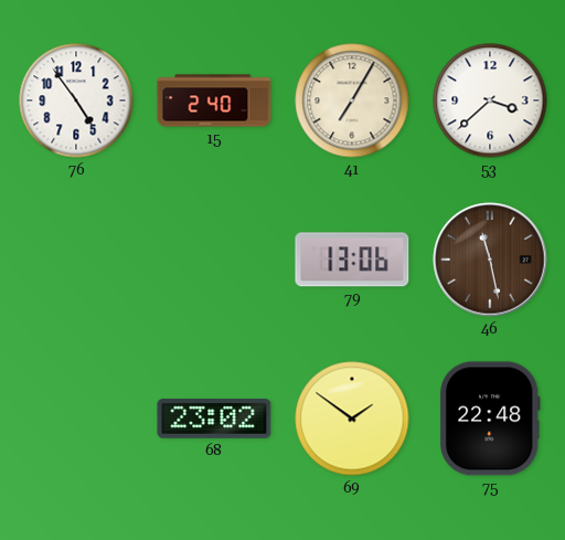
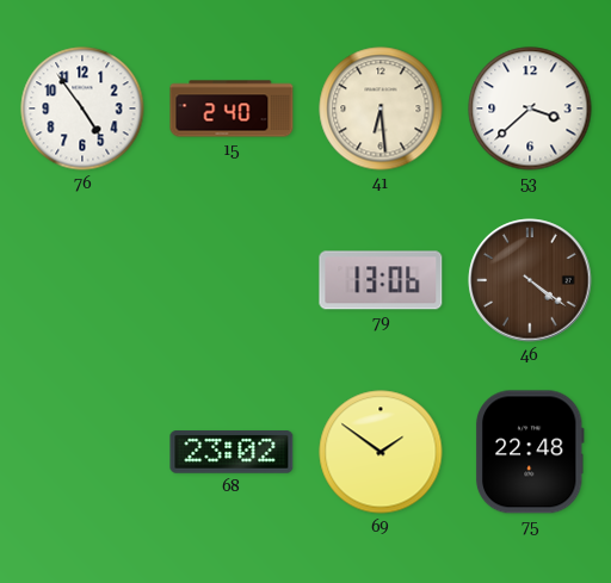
41: 7:05 -> 6:29 (381, 108)
46: 11:28 -> 4:21 (530, 280)
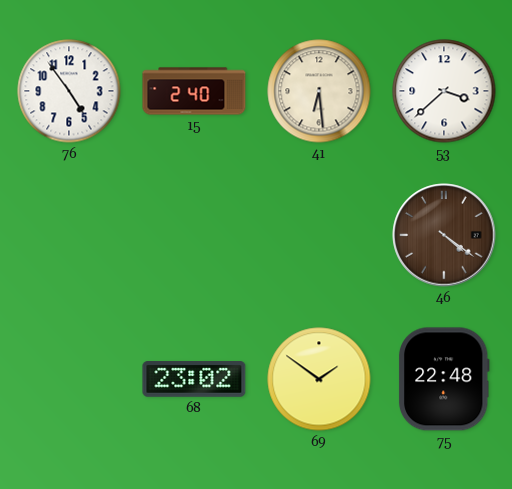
79: 13:06 -> none (381, 280)
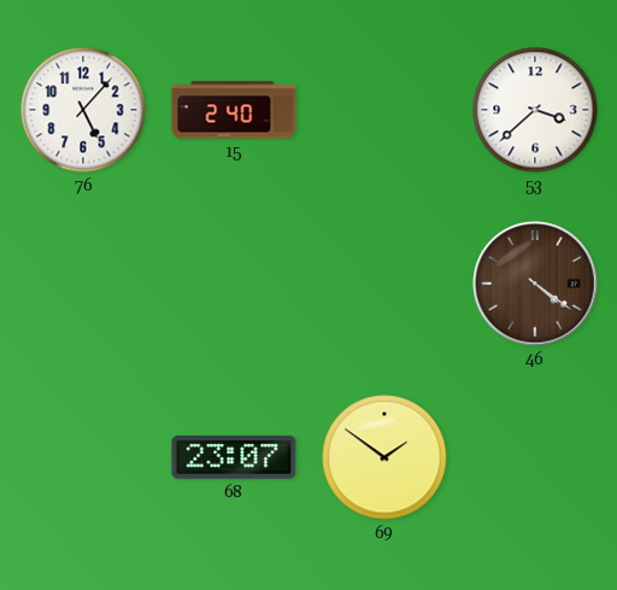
76: 4:54 -> 5:07 (83, 110)
41: 6:29 -> none (319, 91)
68: 23:02 -> 23:07 (234, 457)
75: 22:48 -> none (444, 379)
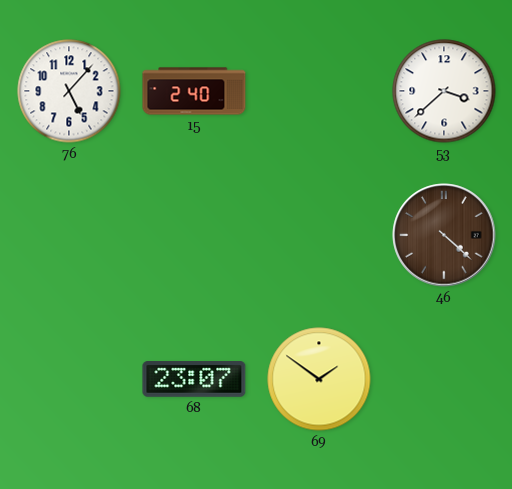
46: 4:21 -> 4:22 (444, 235)
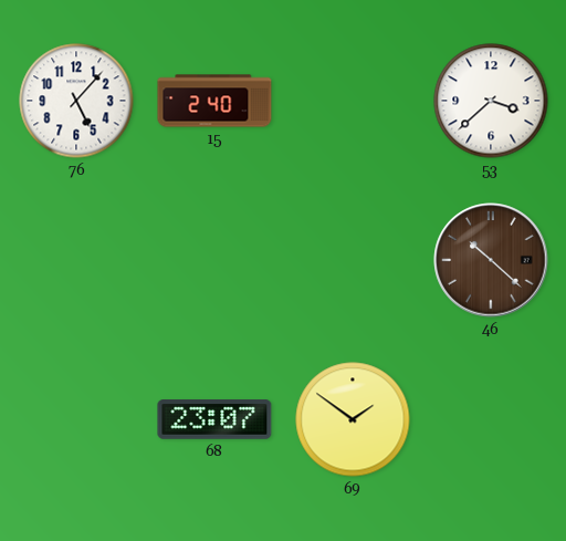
46: 4:22 -> 10:22 (491, 260)
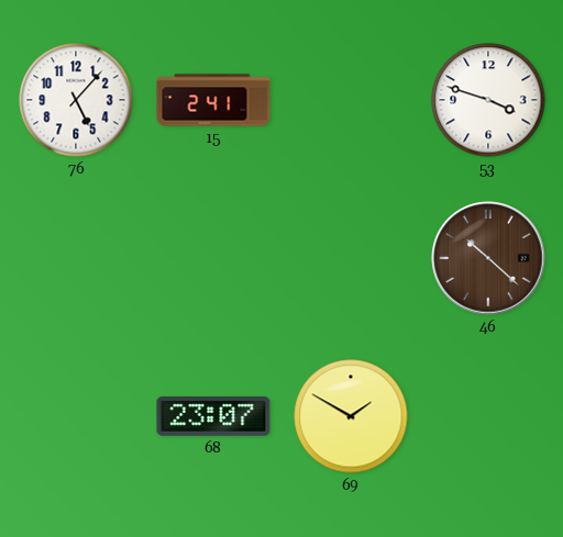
15: 2:40 -> 2:41 (213, 100)
53: 3:38 -> 3:48 (488, 100)
69: 1:51 -> 1:50 (351, 416)
